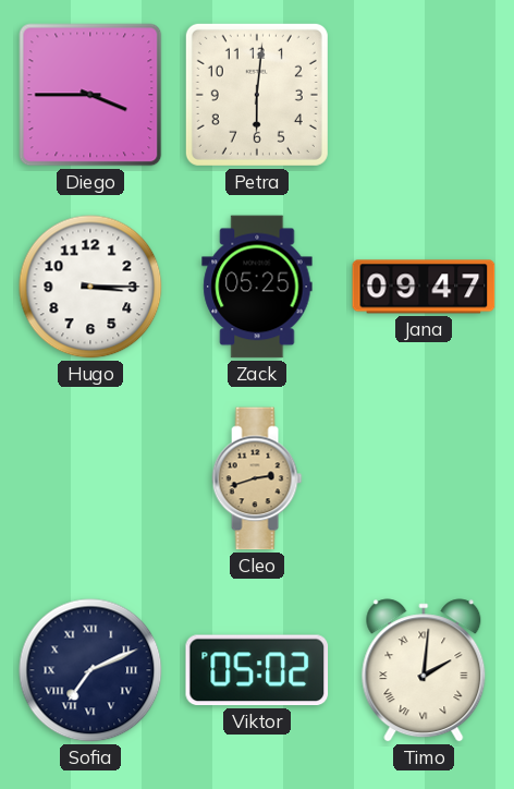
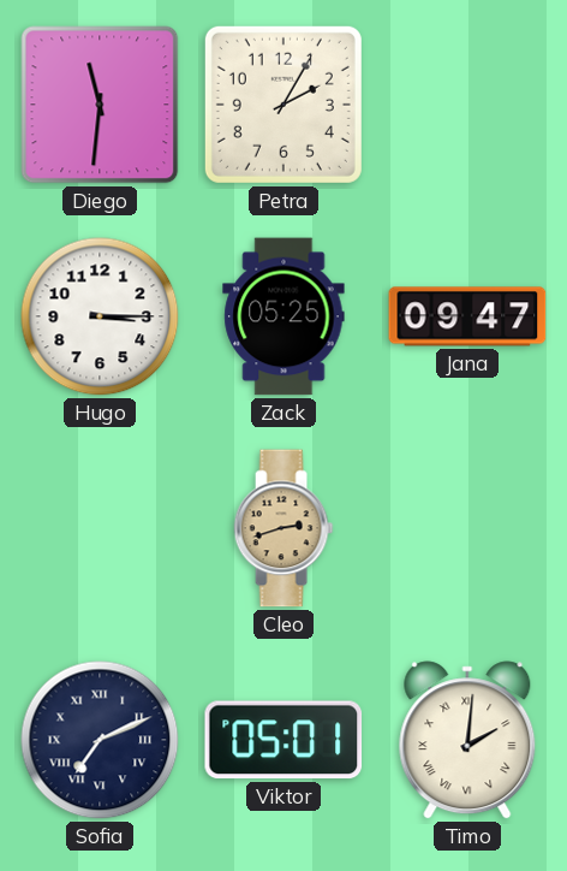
Diego: 3:45 -> 11:31 (100, 105)
Petra: 6:01 -> 2:05 (283, 105)
Viktor: 05:02 -> 05:01 (283, 740)
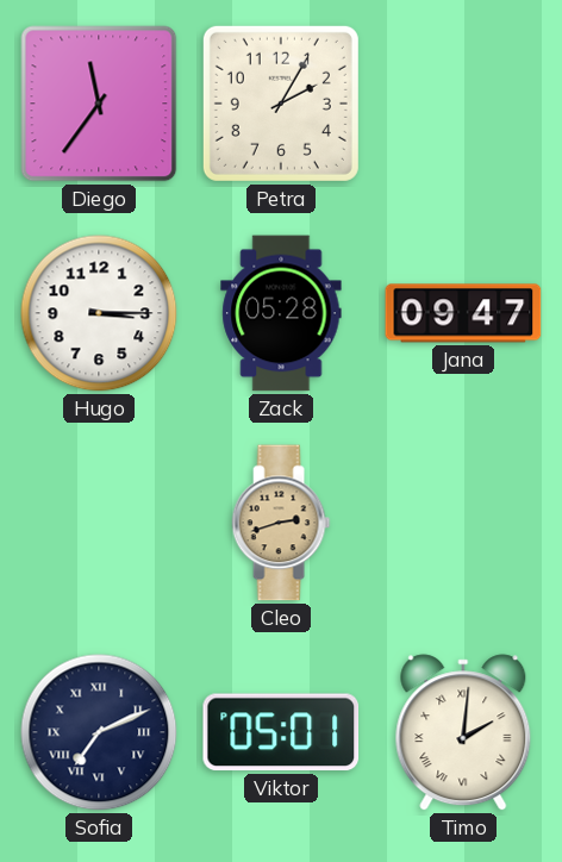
Diego: 11:31 -> 11:36 (99, 104)
Zack: 05:25 -> 05:28 (281, 313)
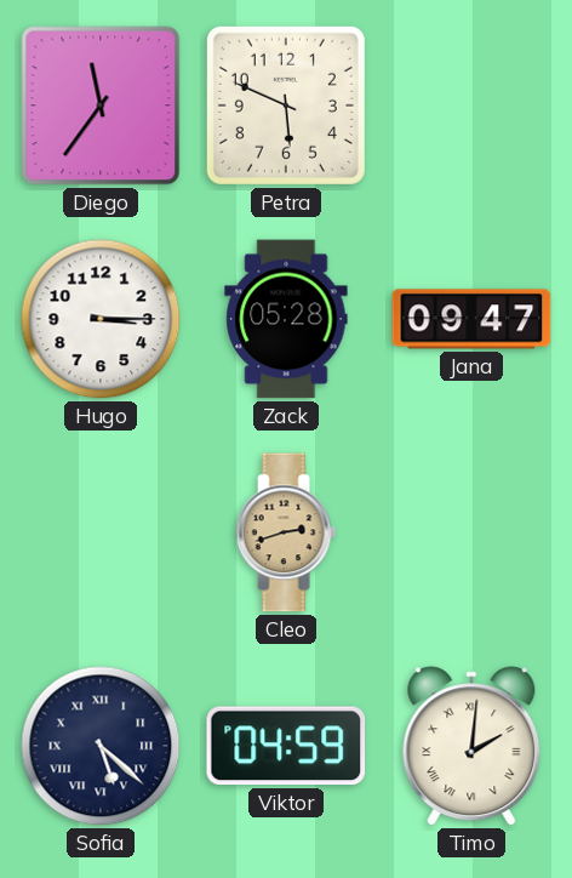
Petra: 2:05 -> 5:49 (286, 106)
Sofia: 7:11 -> 5:22 (101, 746)
Viktor: 05:01 -> 04:59 (286, 746)
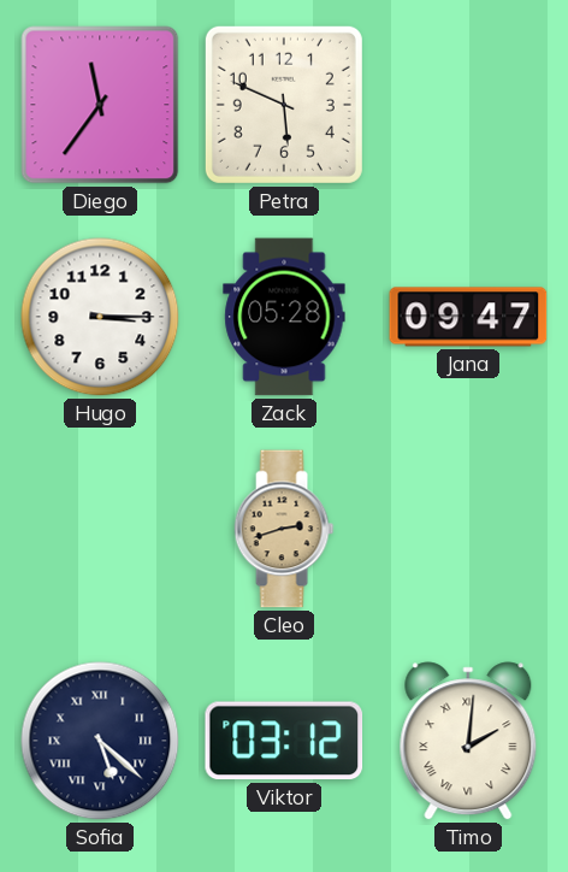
Viktor: 04:59 -> 03:12 (284, 741)
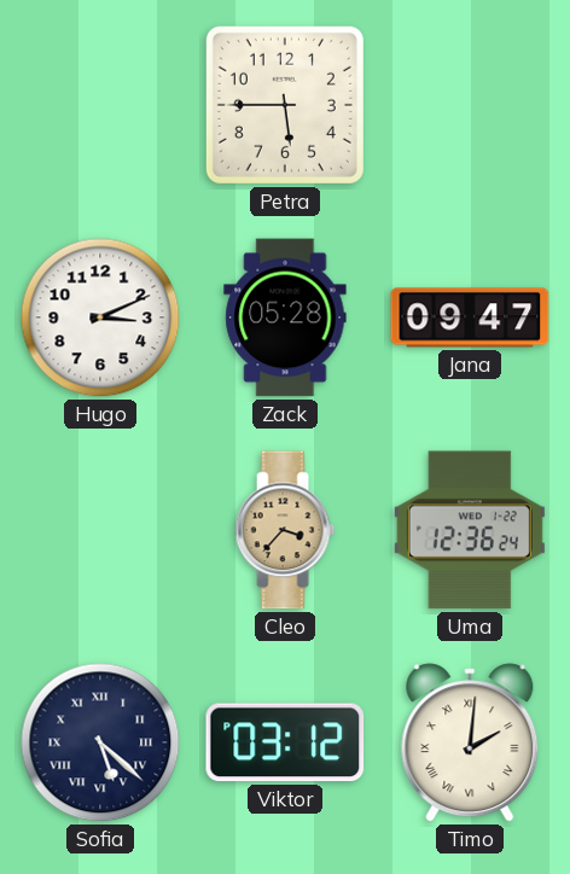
Diego: 11:36 -> none (100, 105)
Petra: 5:49 -> 5:45 (285, 105)
Hugo: 3:15 -> 3:11 (100, 317)
Cleo: 2:42 -> 3:37 (285, 530)
Uma: none -> 12:36 (470, 530)
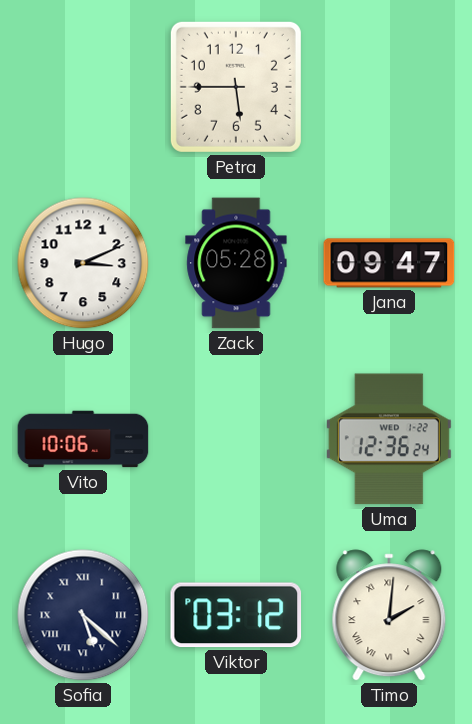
Vito: none -> 10:06 (83, 439)
Cleo: 3:37 -> none (285, 530)
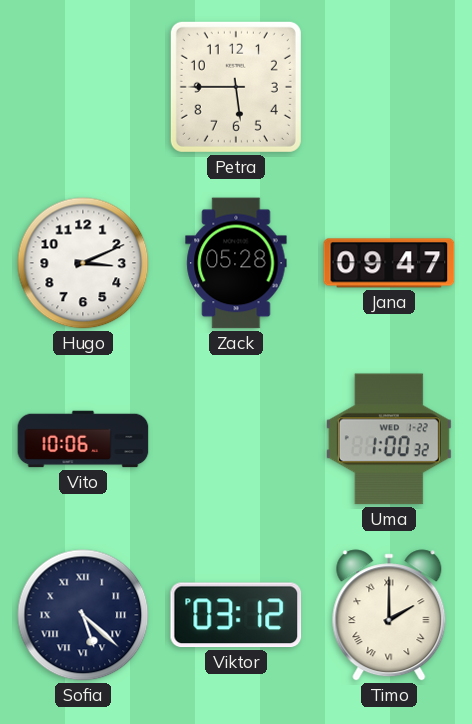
Uma: 12:36 -> 1:00 (389, 439)
Timo: 2:01 -> 2:00 (389, 615)
